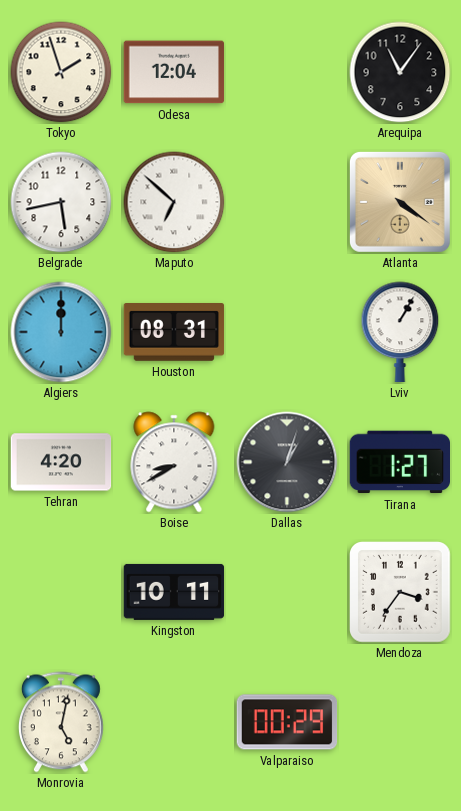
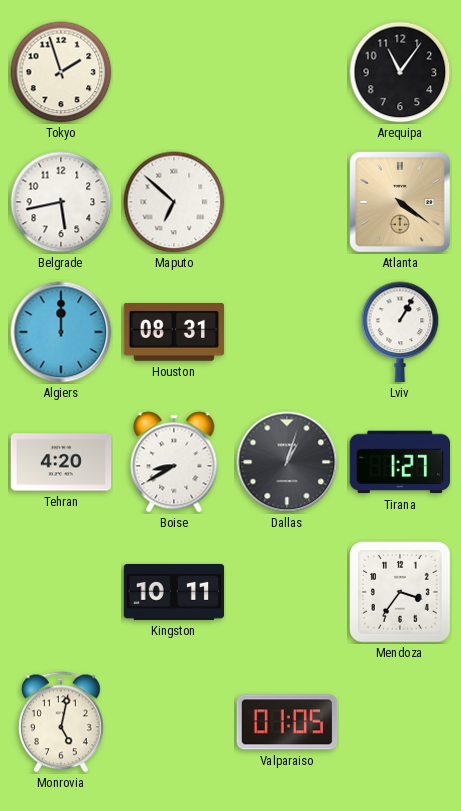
Odesa: 12:04 -> none (174, 72)
Valparaiso: 00:29 -> 01:05 (287, 722)
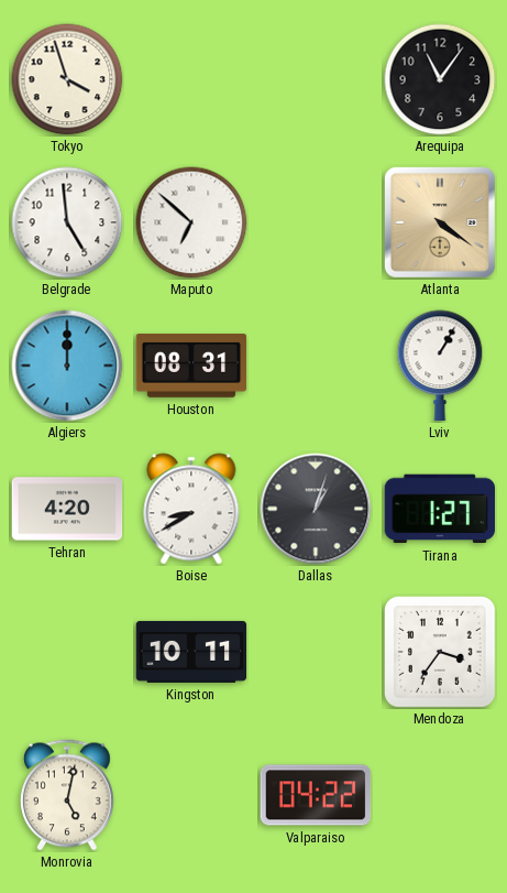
Tokyo: 1:57 -> 3:57 (67, 79)
Belgrade: 5:43 -> 4:59 (67, 222)
Valparaiso: 01:05 -> 04:22 (316, 795)
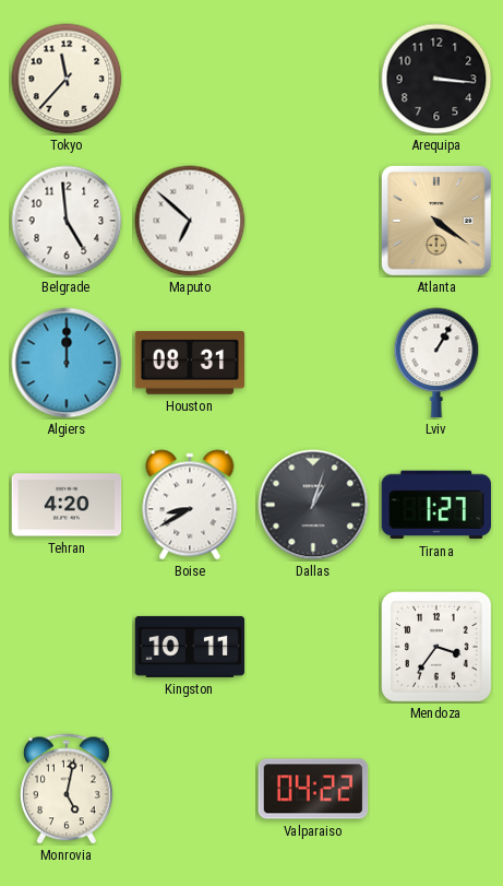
Tokyo: 3:57 -> 11:37 (67, 79)
Arequipa: 11:06 -> 3:16 (436, 79)
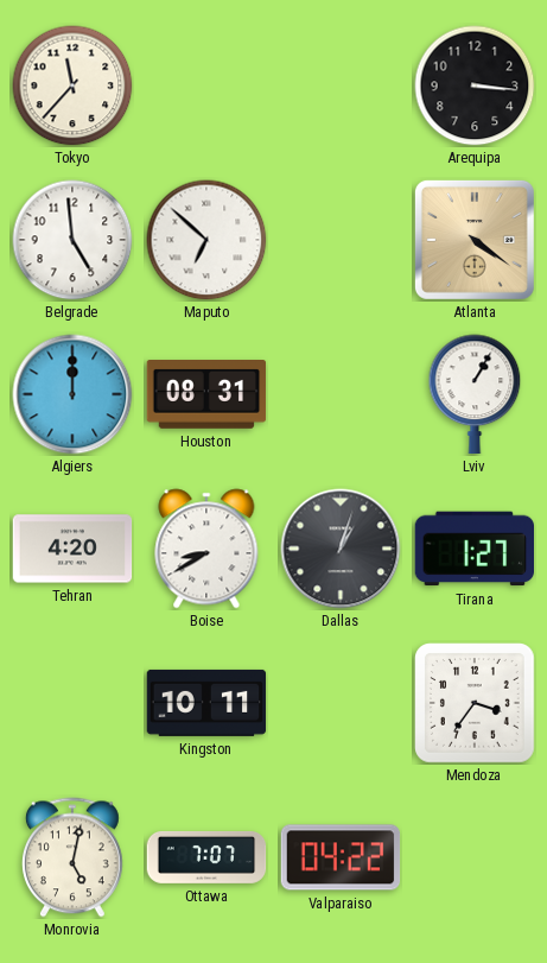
Ottawa: none -> 7:07 (206, 857)
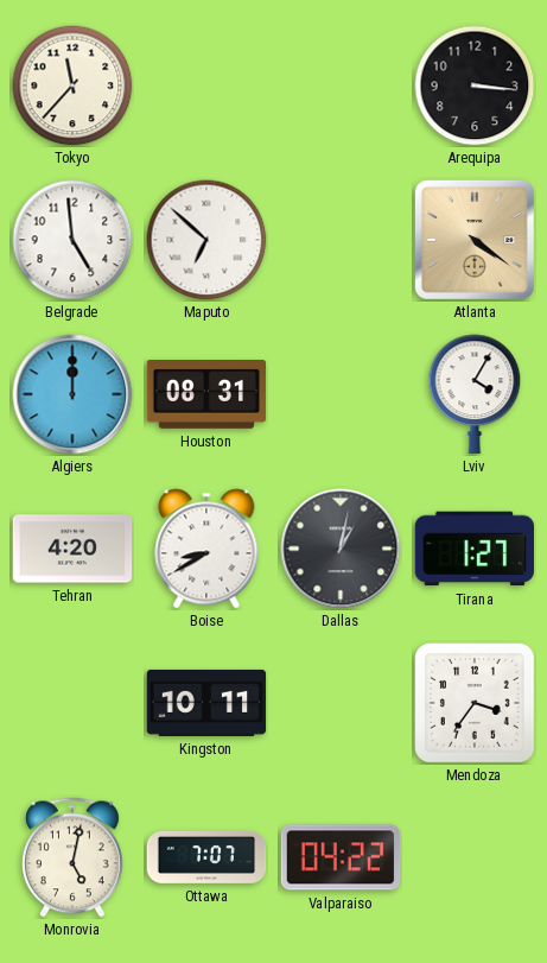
Lviv: 1:05 -> 4:05 (475, 394)
Dallas: 1:03 -> 1:02 (341, 549)
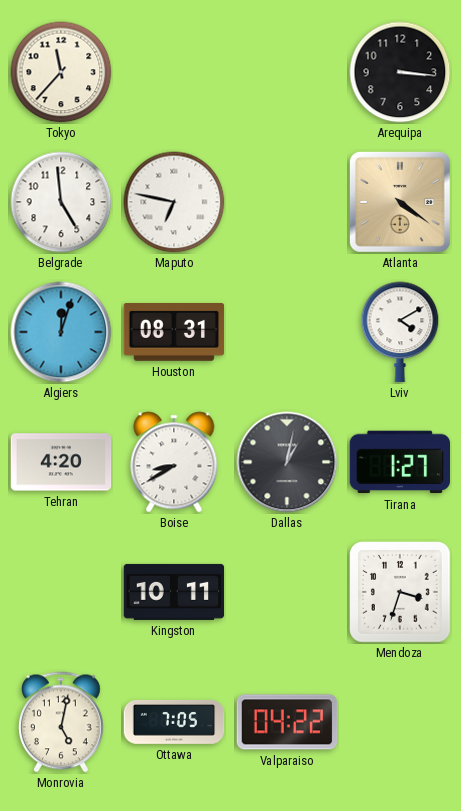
Maputo: 6:52 -> 6:47 (174, 202)
Algiers: 12:00 -> 12:03 (61, 332)
Lviv: 4:05 -> 4:10 (400, 332)
Mendoza: 3:36 -> 3:33 (401, 593)
Ottawa: 7:07 -> 7:05 (174, 722)
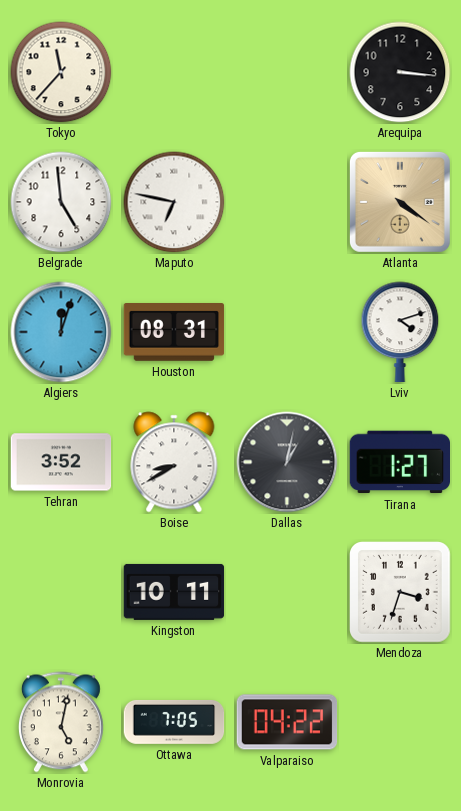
Lviv: 4:10 -> 4:12 (400, 332)
Tehran: 4:20 -> 3:52 (61, 462)
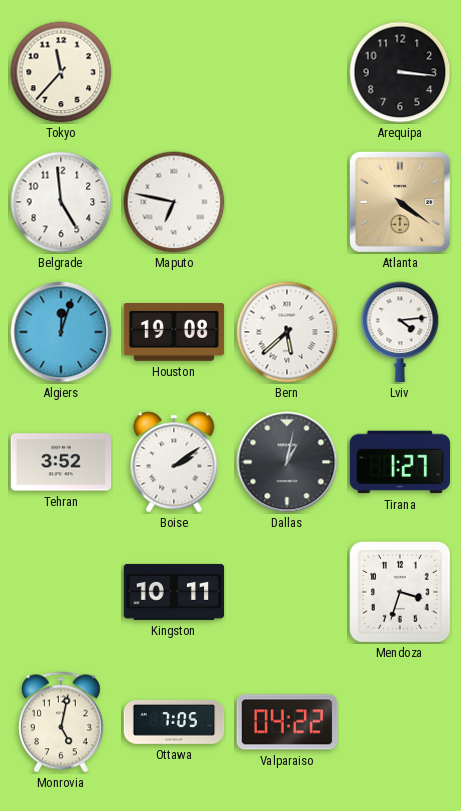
Houston: 08:31 -> 19:08 (174, 333)
Bern: none -> 5:38 (287, 332)
Lviv: 4:12 -> 4:14 (400, 332)
Boise: 8:40 -> 2:09 (174, 462)
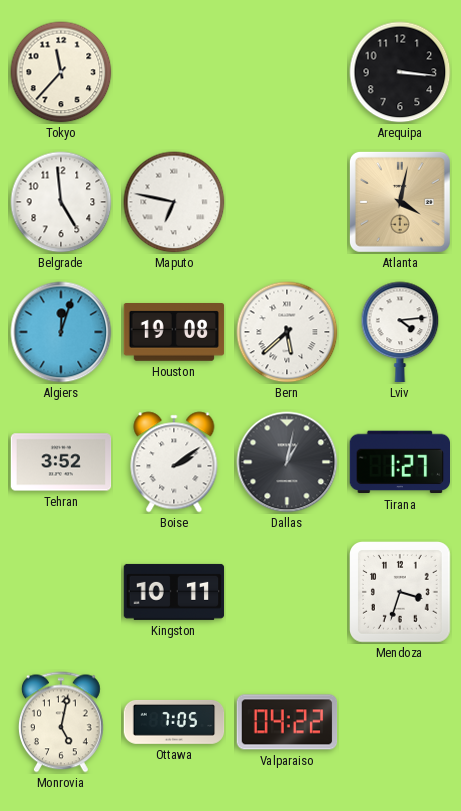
Atlanta: 4:21 -> 4:02 (400, 202)
